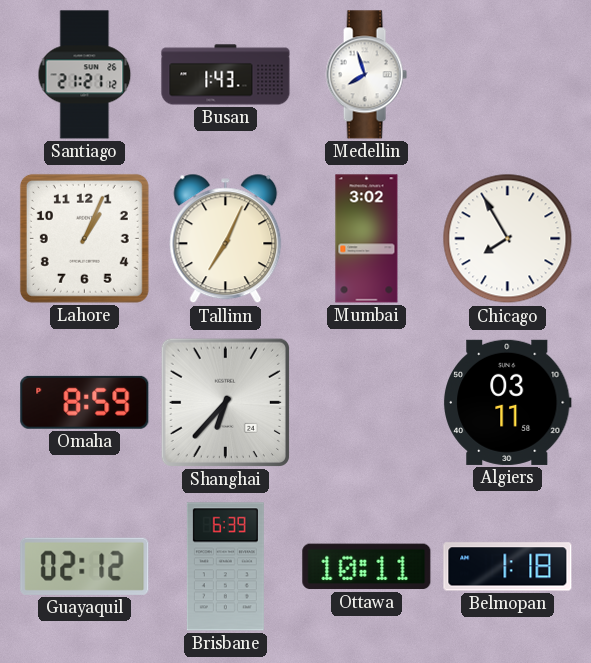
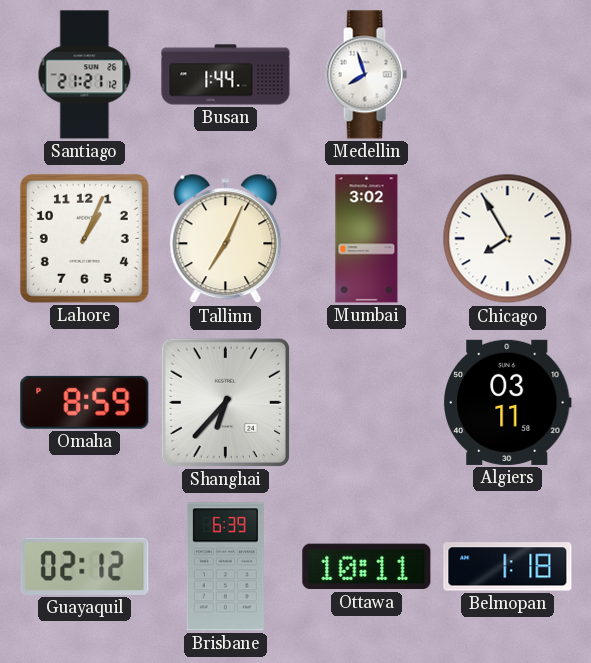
Busan: 1:43 -> 1:44 (226, 75)
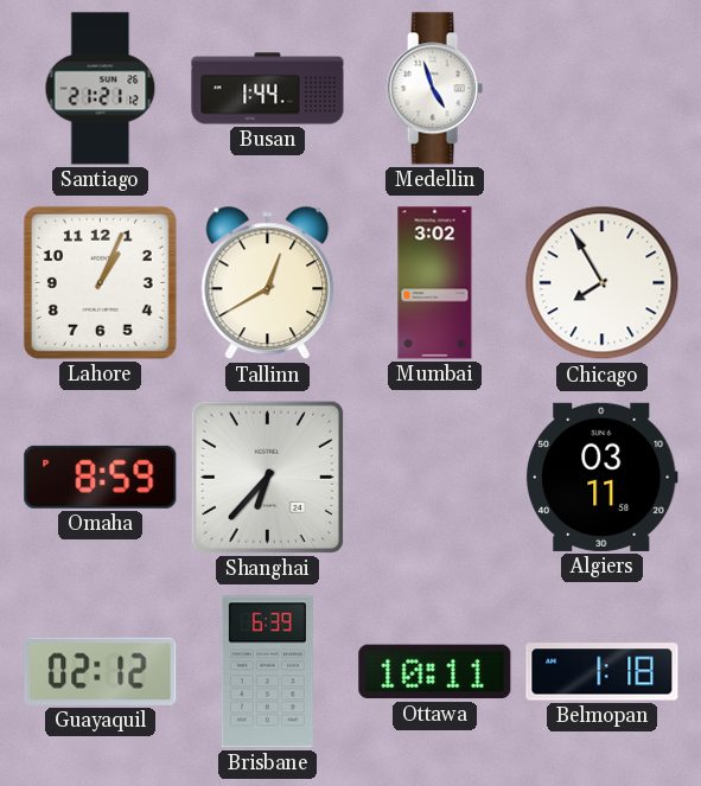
Medellin: 7:57 -> 4:57 (434, 89)
Tallinn: 7:04 -> 12:40 (268, 283)
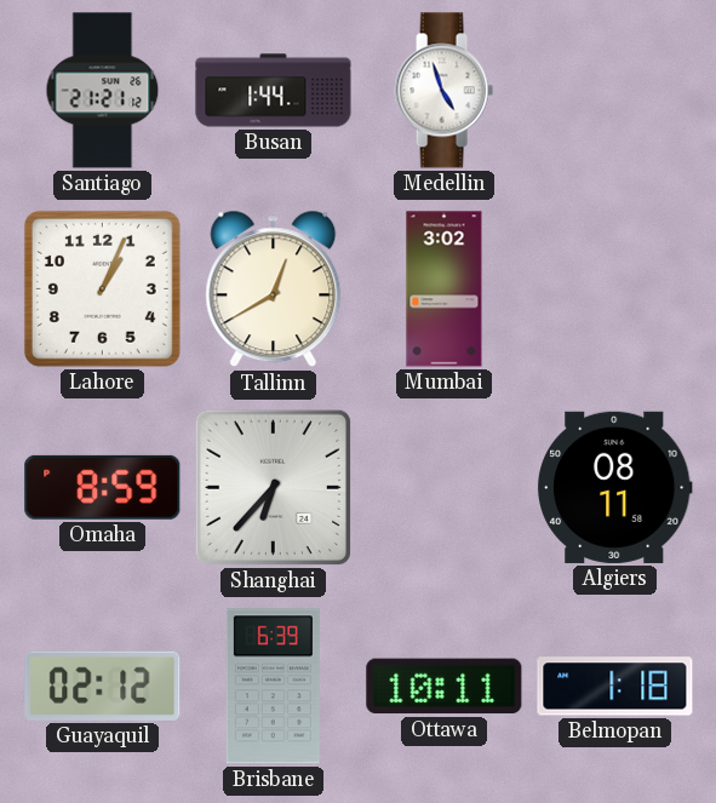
Chicago: 7:55 -> none (603, 283)
Algiers: 03:11 -> 08:11 (614, 487)
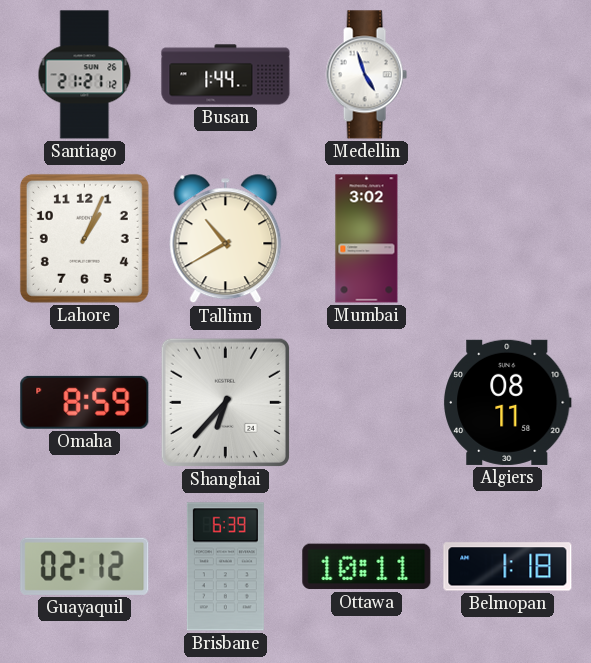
Tallinn: 12:40 -> 10:40 (226, 239)
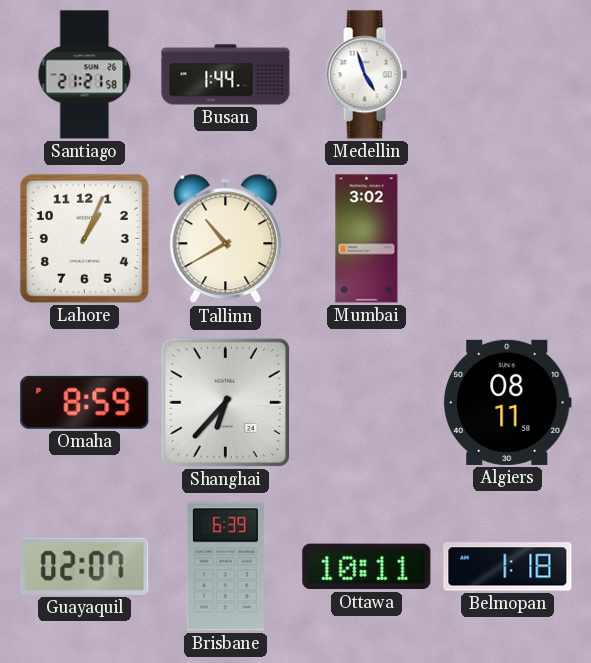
Santiago: 21:21:12 -> 21:21:58 (85, 75)
Guayaquil: 02:12 -> 02:07 (85, 566)
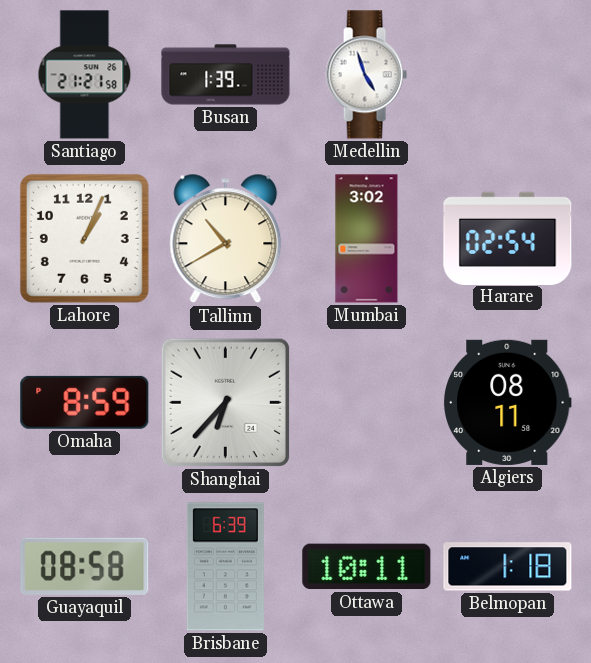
Busan: 1:44 -> 1:39 (226, 75)
Harare: none -> 02:54 (508, 238)
Guayaquil: 02:07 -> 08:58 (85, 566)
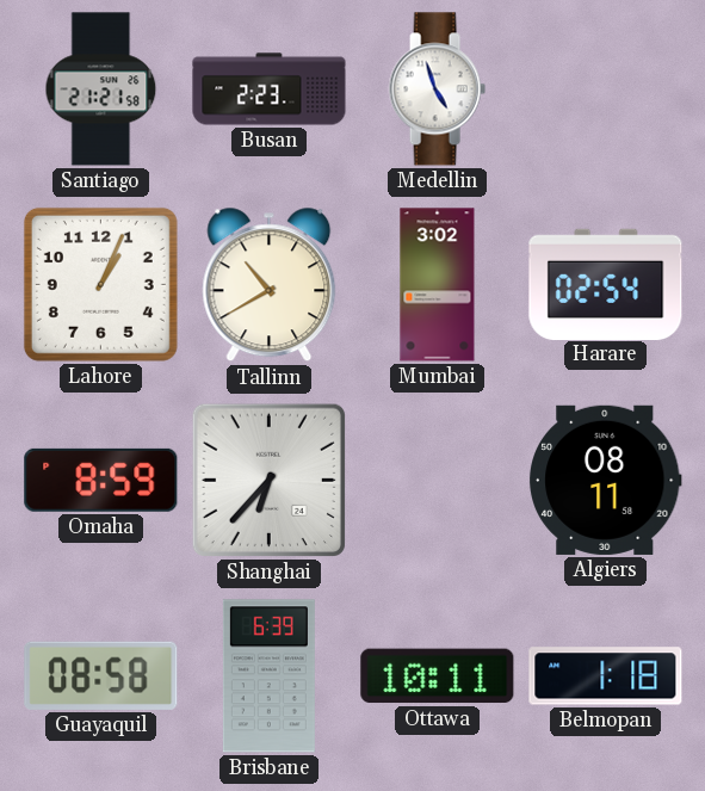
Busan: 1:39 -> 2:23 (270, 89)
